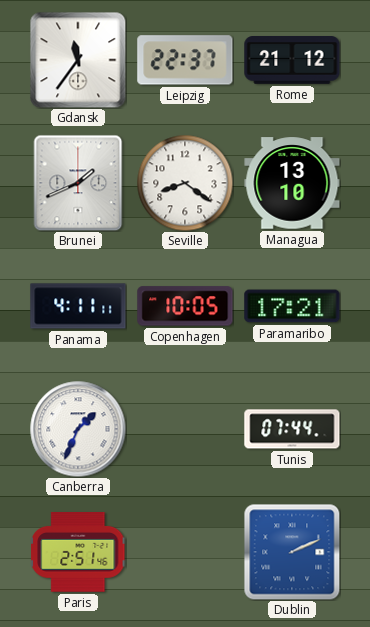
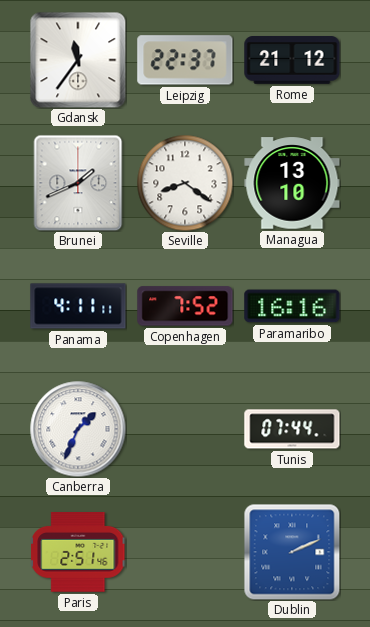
Copenhagen: 10:05 -> 7:52 (185, 306)
Paramaribo: 17:21 -> 16:16 (292, 306)
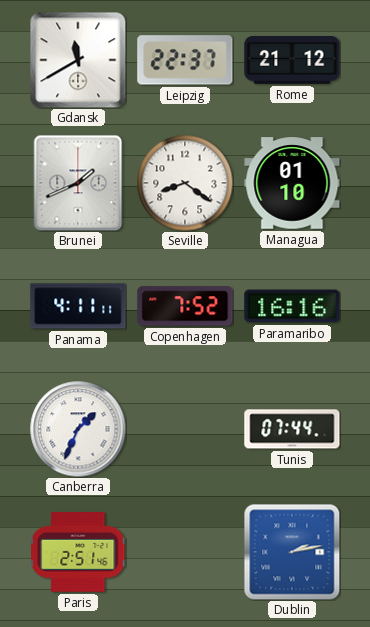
Gdansk: 11:36 -> 11:40 (78, 60)
Managua: 13:10 -> 01:10 (292, 183)
Dublin: 2:11 -> 2:13 (292, 552)
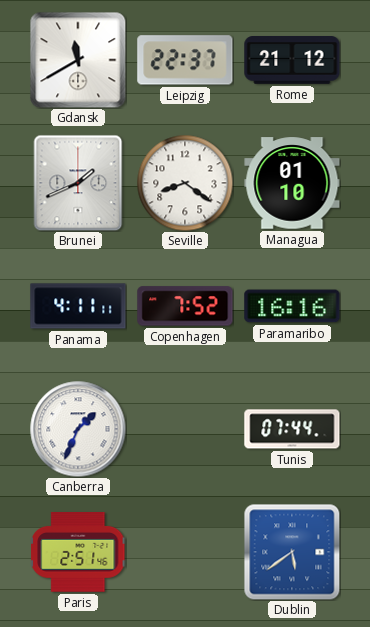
Dublin: 2:13 -> 5:39 (292, 552)
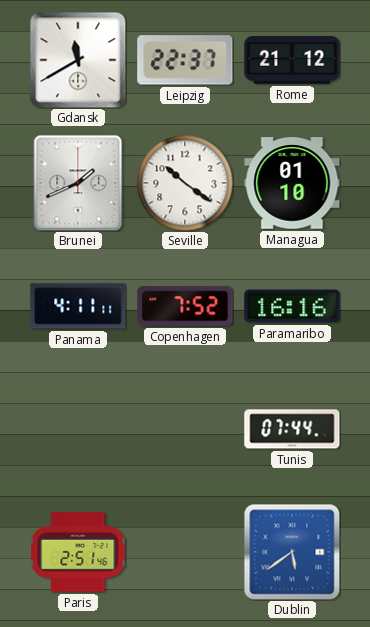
Seville: 8:21 -> 10:21 (185, 183)
Canberra: 1:34 -> none (78, 429)
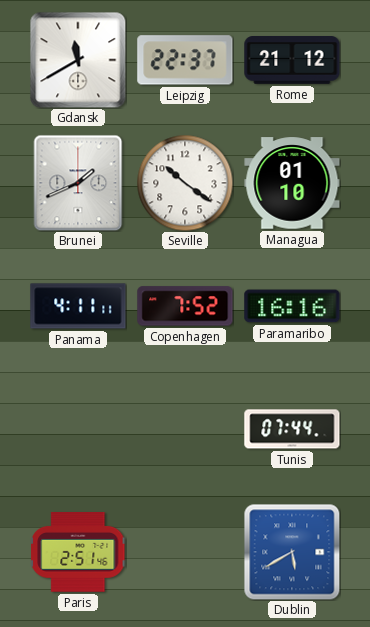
Dublin: 5:39 -> 5:40 (292, 552)
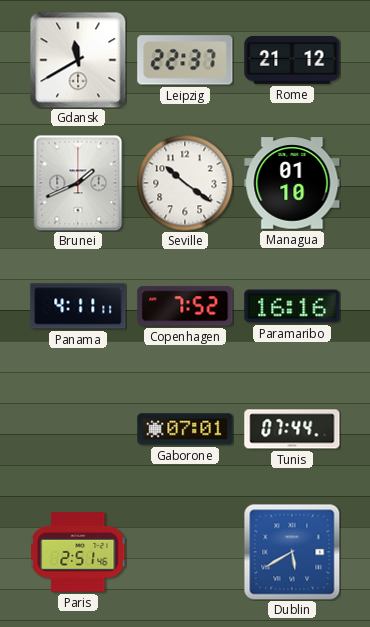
Gaborone: none -> 07:01 (185, 429)
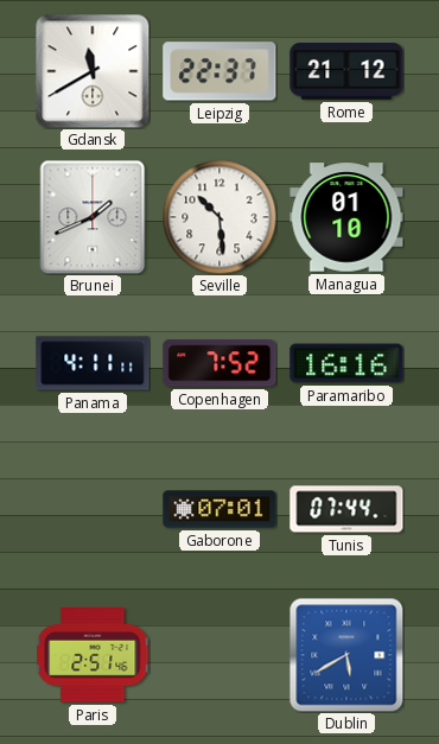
Seville: 10:21 -> 10:29 (220, 217)
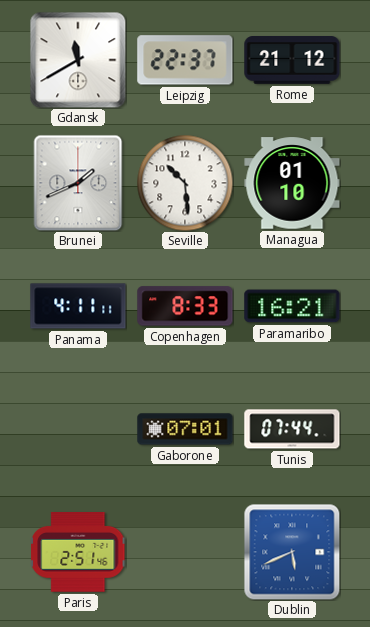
Copenhagen: 7:52 -> 8:33 (185, 306)
Paramaribo: 16:16 -> 16:21 (292, 306)
Dublin: 5:40 -> 5:41 (292, 552)
